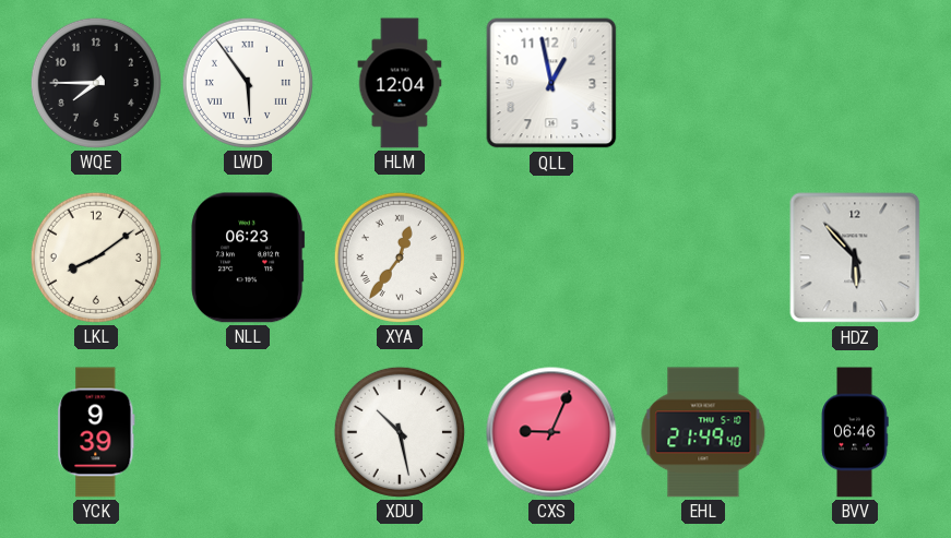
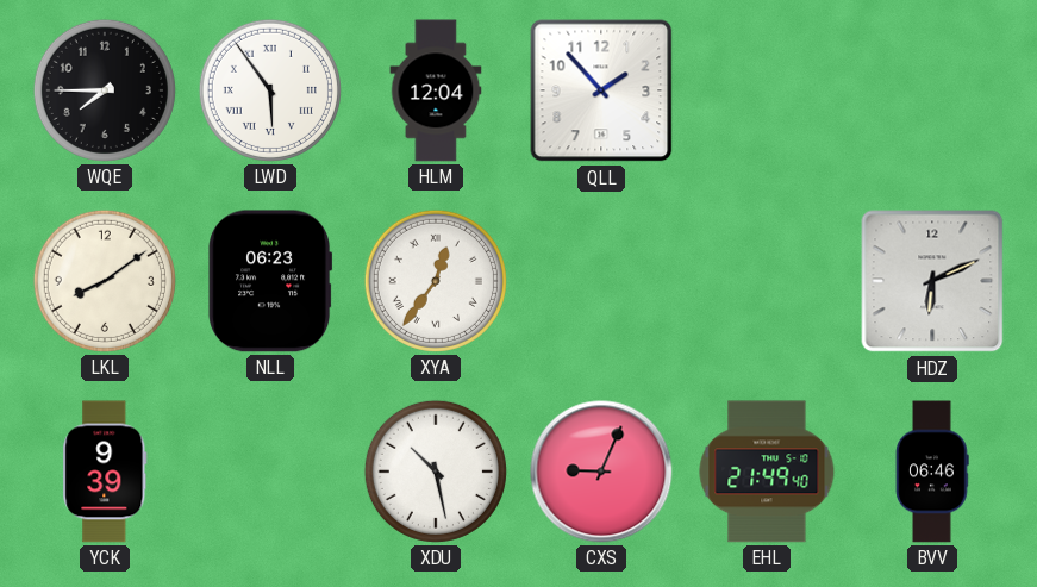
QLL: 12:58 -> 1:53 (601, 90)
HDZ: 5:53 -> 6:11 (932, 281)
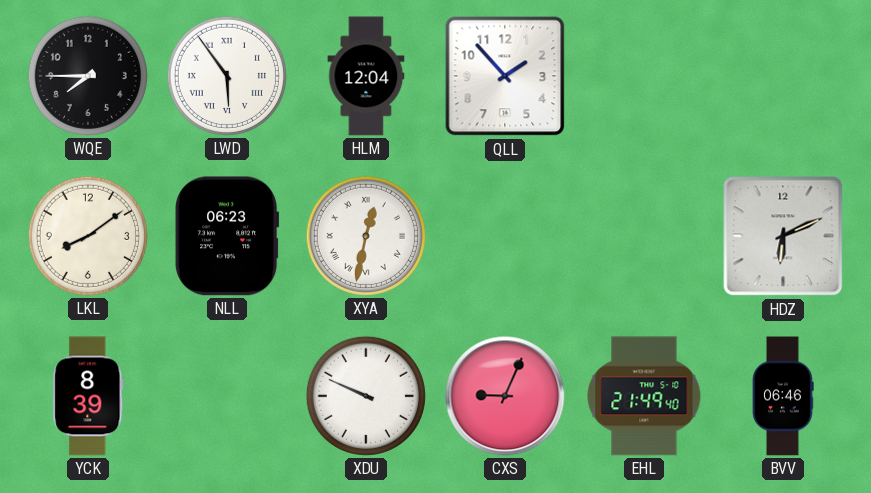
XYA: 12:36 -> 12:32 (366, 236)
YCK: 9:39 -> 8:39 (88, 396)
XDU: 10:28 -> 9:49 (366, 396)
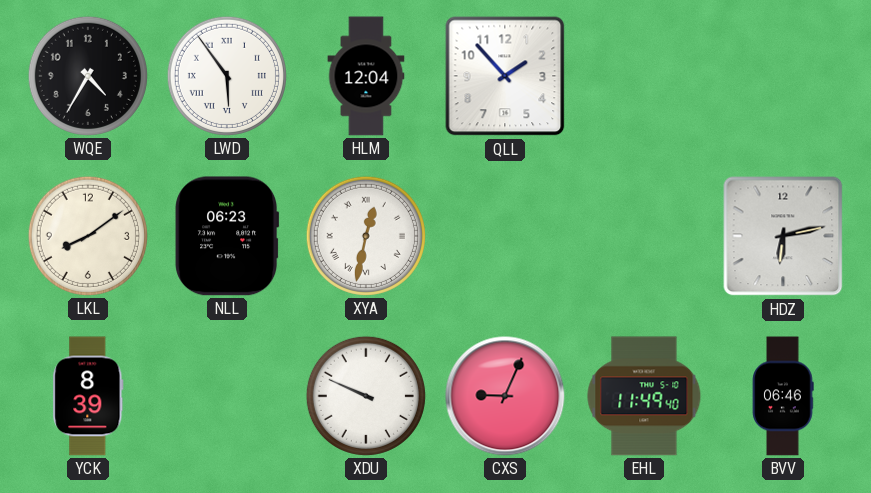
WQE: 7:45 -> 4:35 (88, 76)
HDZ: 6:11 -> 6:13 (783, 236)
EHL: 21:49 -> 11:49 (644, 396)
